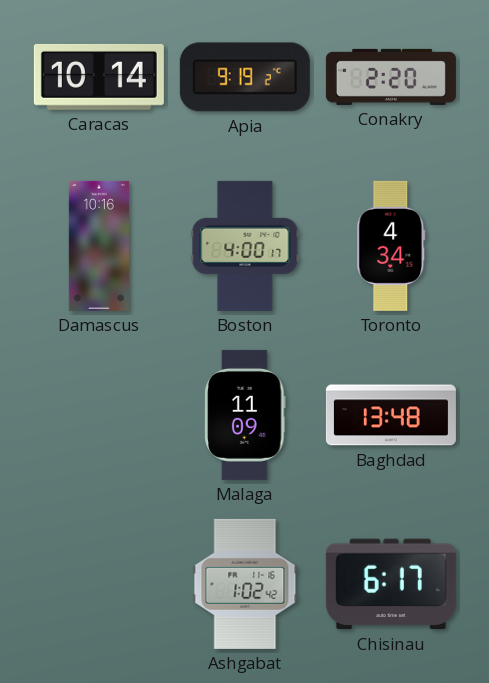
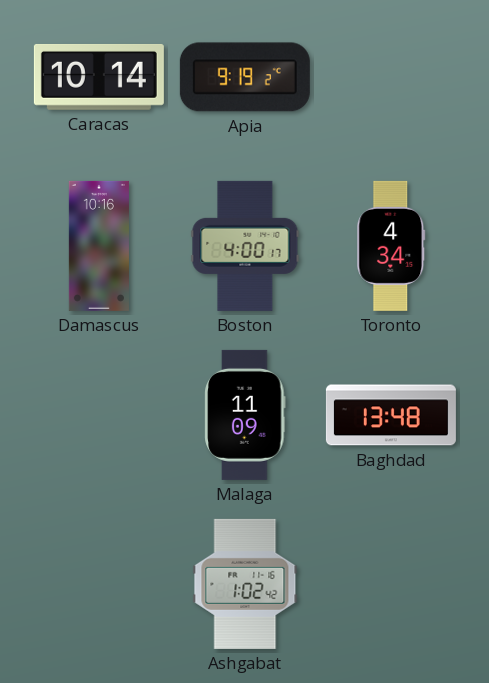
Conakry: 2:20 -> none (391, 77)
Chisinau: 6:17 -> none (391, 584)
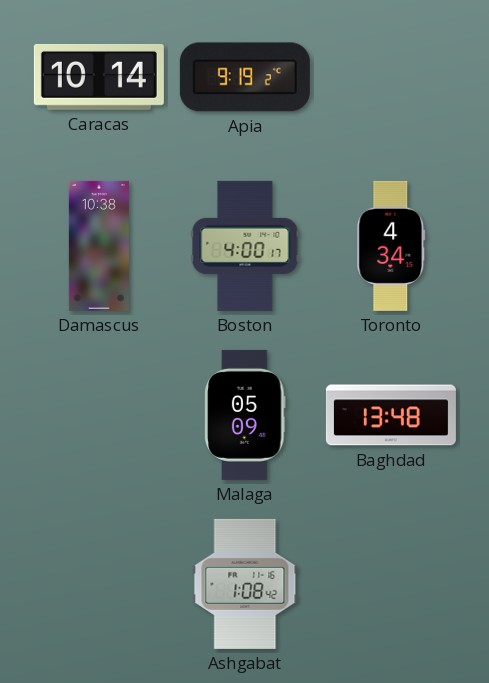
Damascus: 10:16 -> 10:38 (99, 246)
Malaga: 11:09 -> 05:09 (245, 415)
Ashgabat: 1:02 -> 1:08 (245, 584)
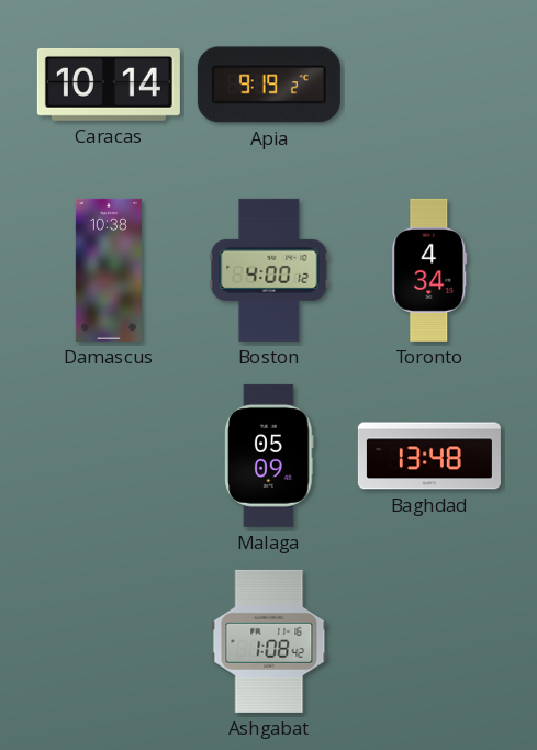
Boston: 4:00:17 -> 4:00:12 (269, 270)
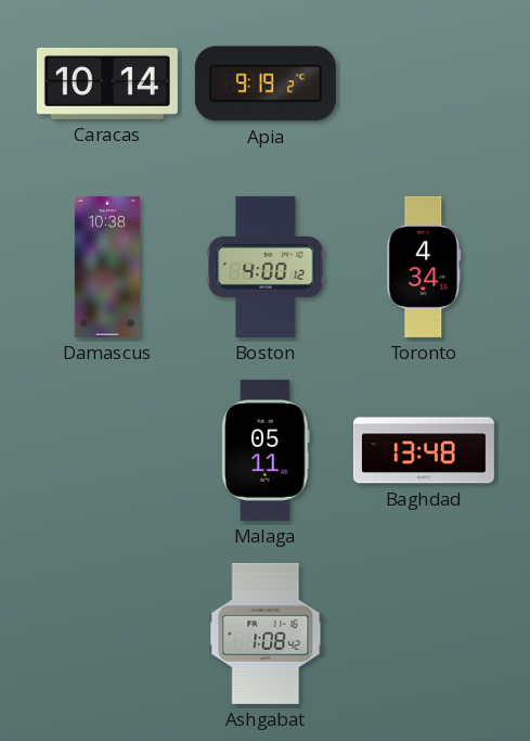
Malaga: 05:09 -> 05:11 (266, 450)
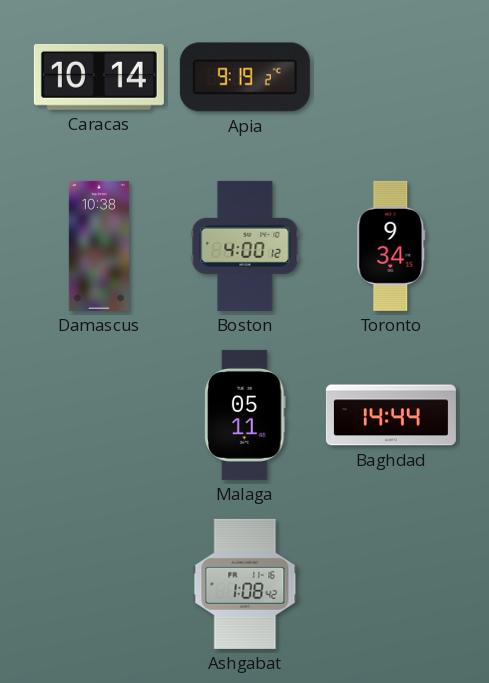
Toronto: 4:34 -> 9:34 (391, 246)
Baghdad: 13:48 -> 14:44 (391, 415)
